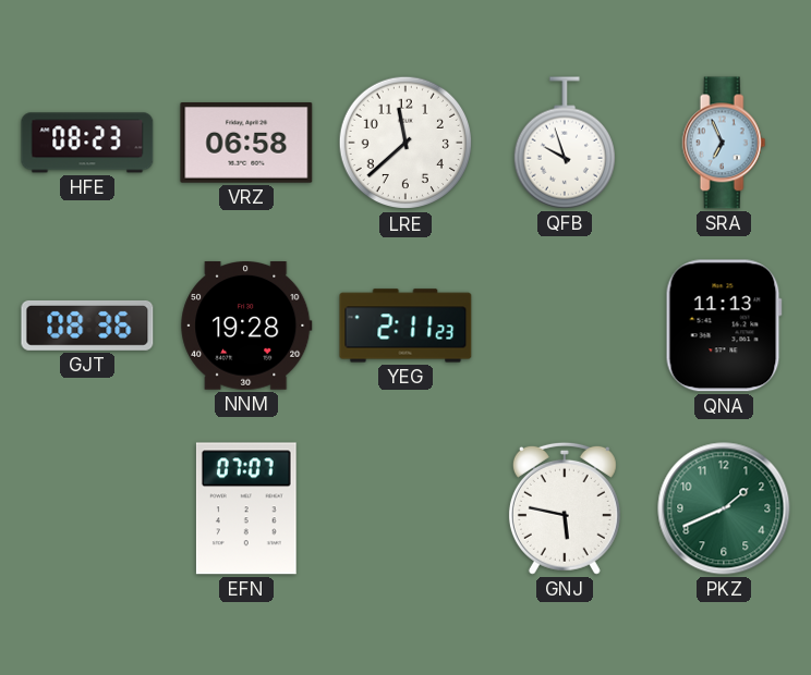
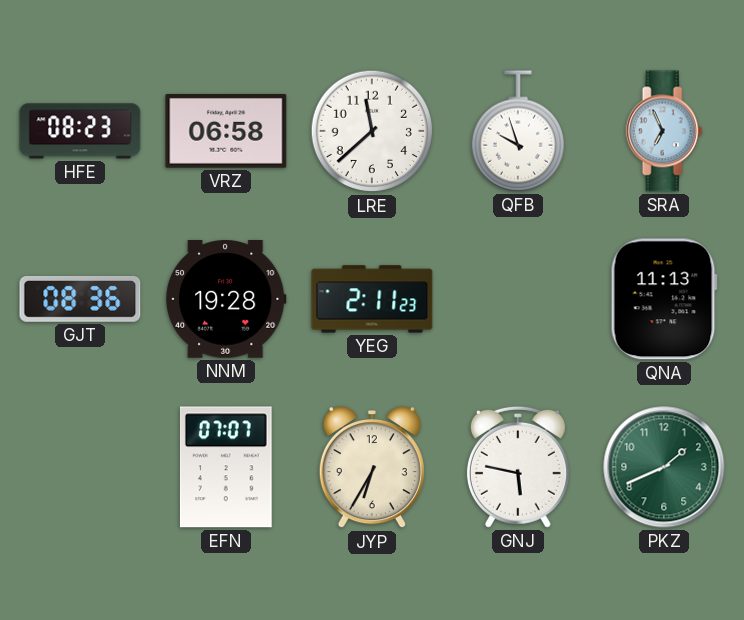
JYP: none -> 6:35 (372, 468)
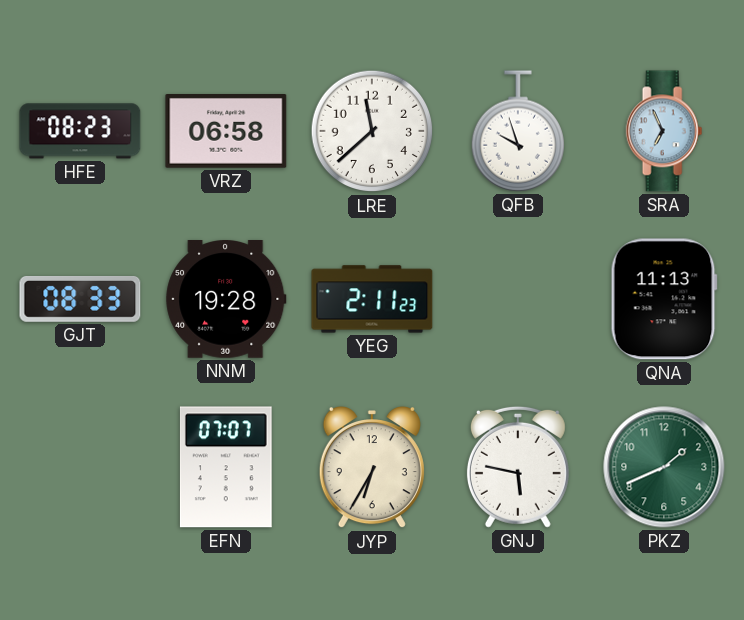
GJT: 08:36 -> 08:33 (80, 299)
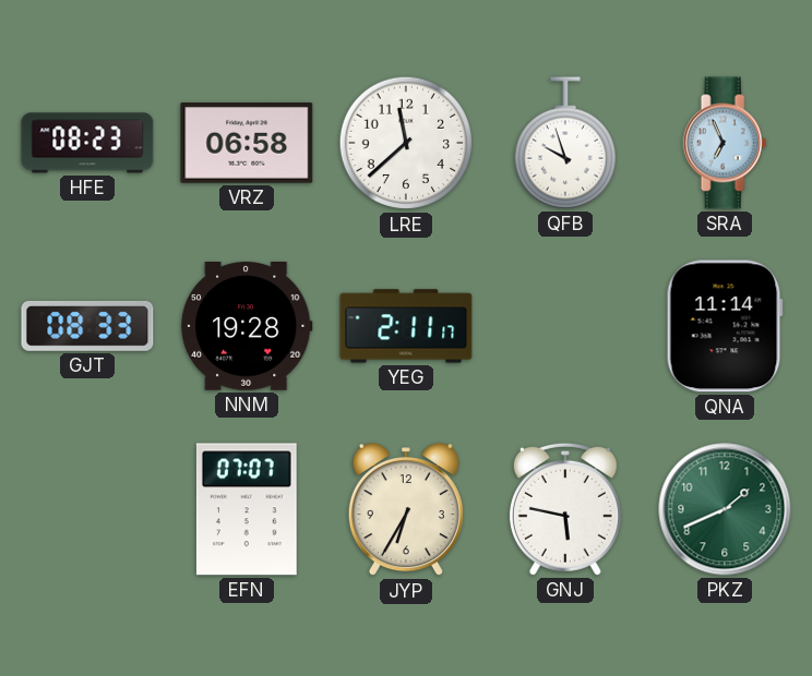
YEG: 2:11:23 -> 2:11:17 (406, 326)
QNA: 11:13 -> 11:14 (725, 326)
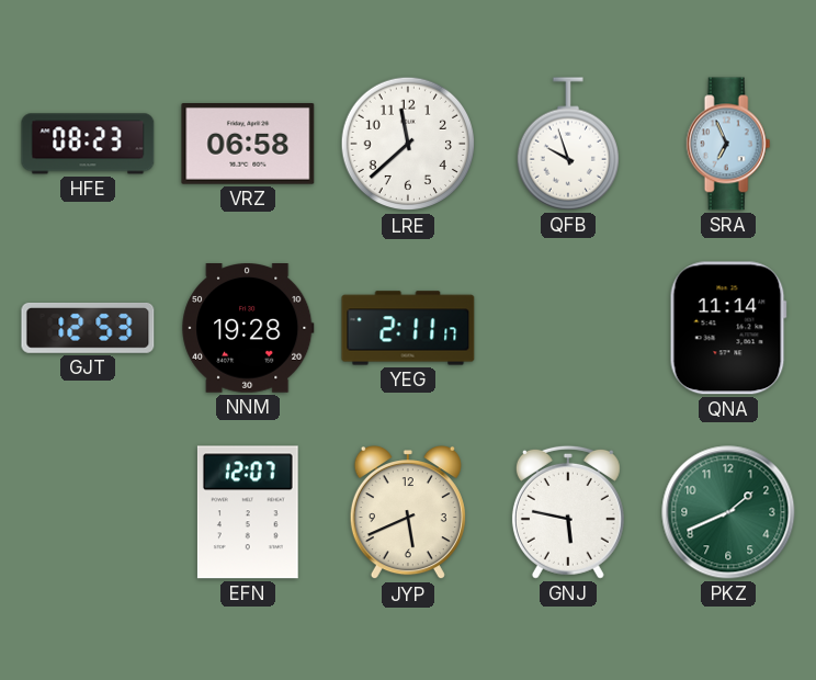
GJT: 08:33 -> 12:53 (88, 328)
EFN: 07:07 -> 12:07 (248, 512)
JYP: 6:35 -> 5:41 (408, 513)
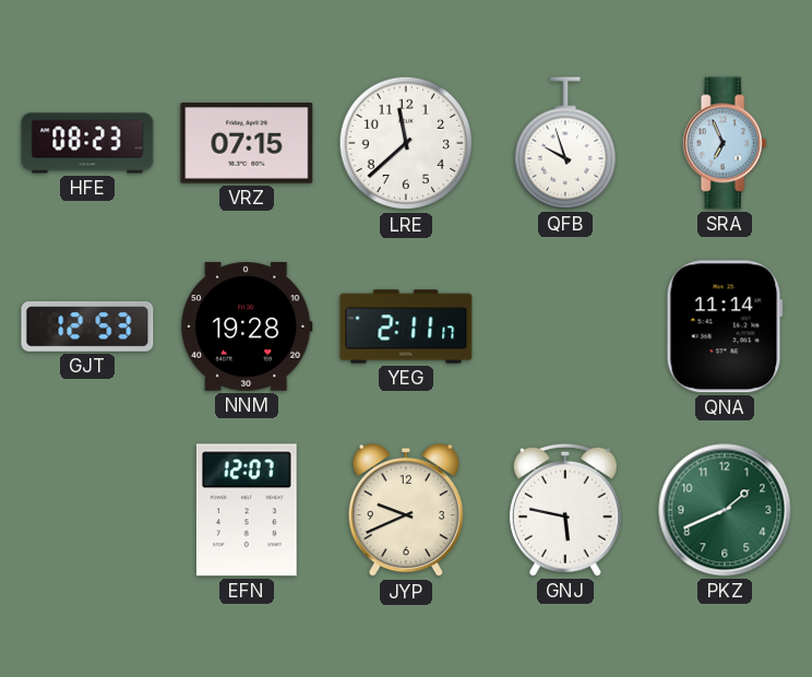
VRZ: 06:58 -> 07:15 (247, 144)
JYP: 5:41 -> 9:41 (406, 511)
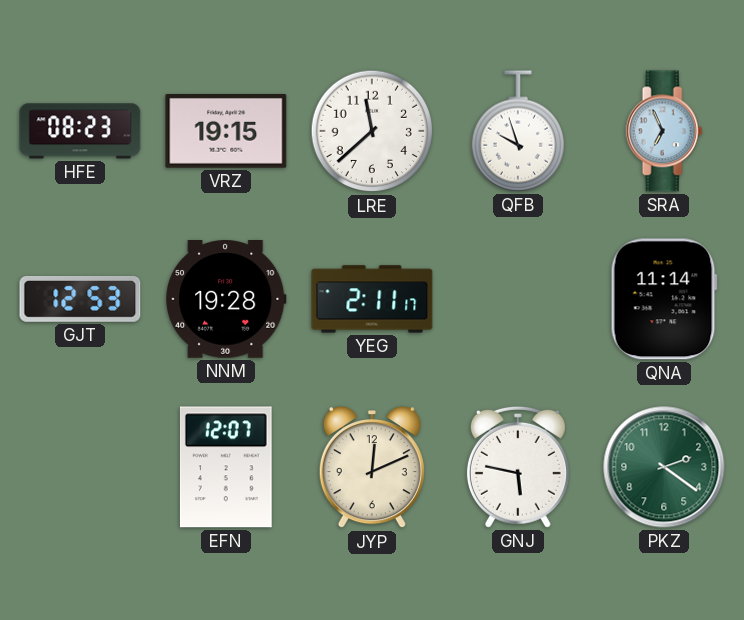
VRZ: 07:15 -> 19:15 (226, 132)
JYP: 9:41 -> 12:11 (372, 468)
PKZ: 1:41 -> 2:21 (664, 467)
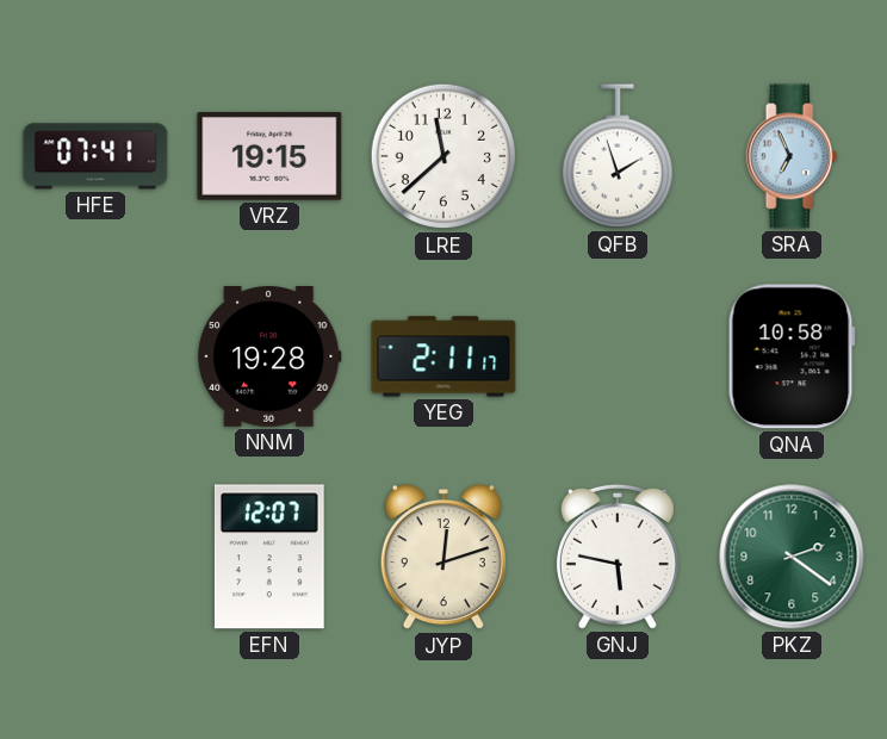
HFE: 08:23 -> 07:41 (95, 156)
QFB: 9:57 -> 1:57 (616, 156)
GJT: 12:53 -> none (80, 299)
QNA: 11:14 -> 10:58 (792, 356)
JYP: 12:11 -> 12:12 (443, 558)
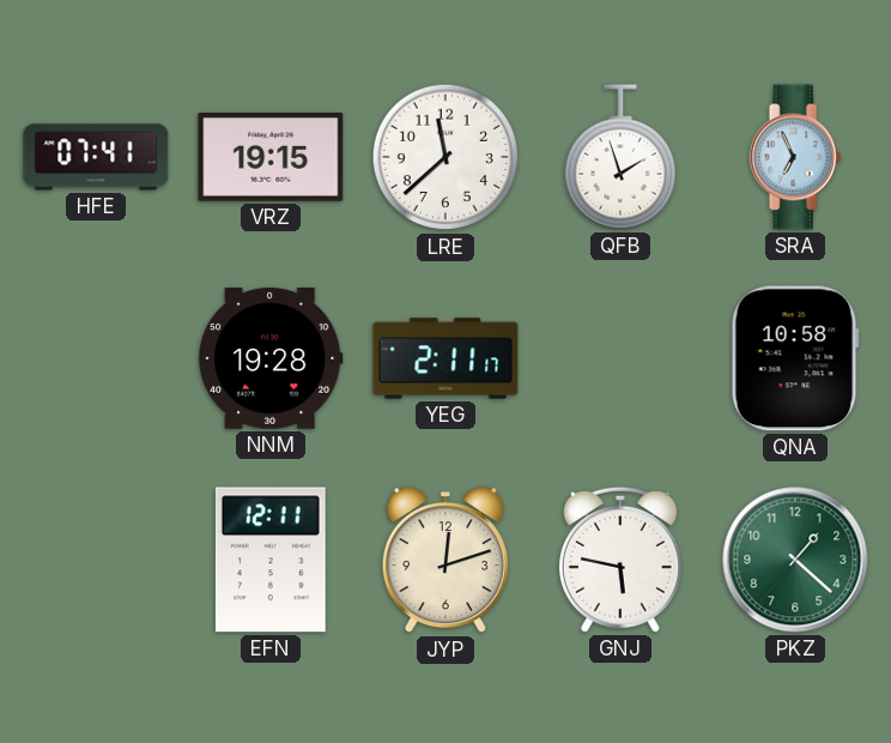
EFN: 12:07 -> 12:11 (271, 560)
PKZ: 2:21 -> 1:22 (795, 560)
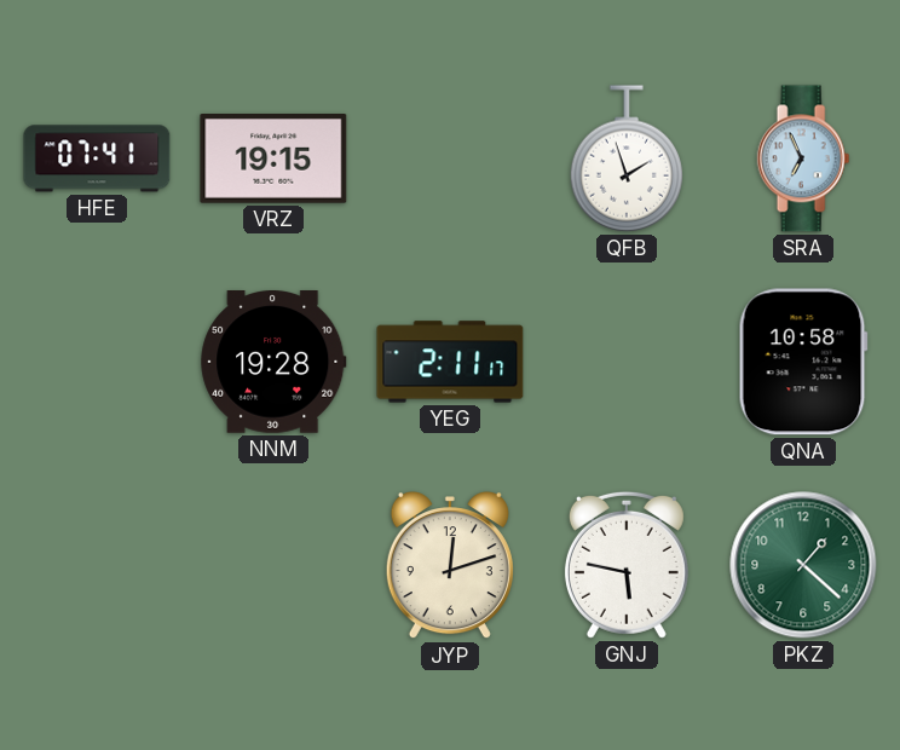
LRE: 11:38 -> none (445, 157)
EFN: 12:11 -> none (271, 560)
